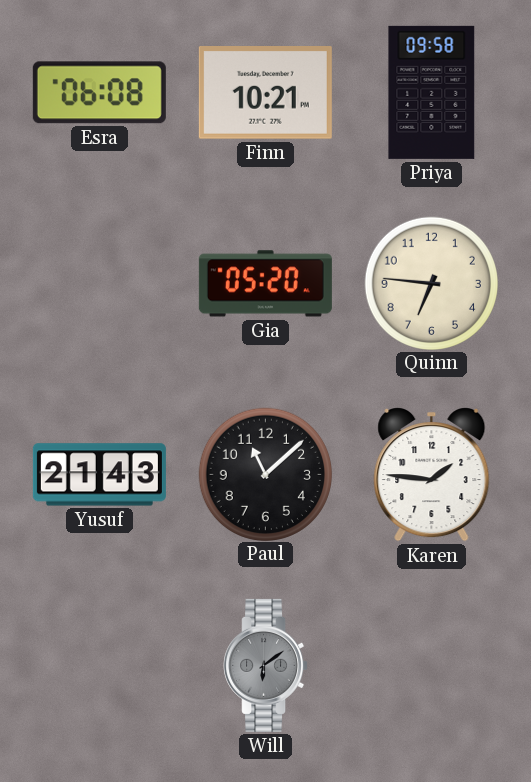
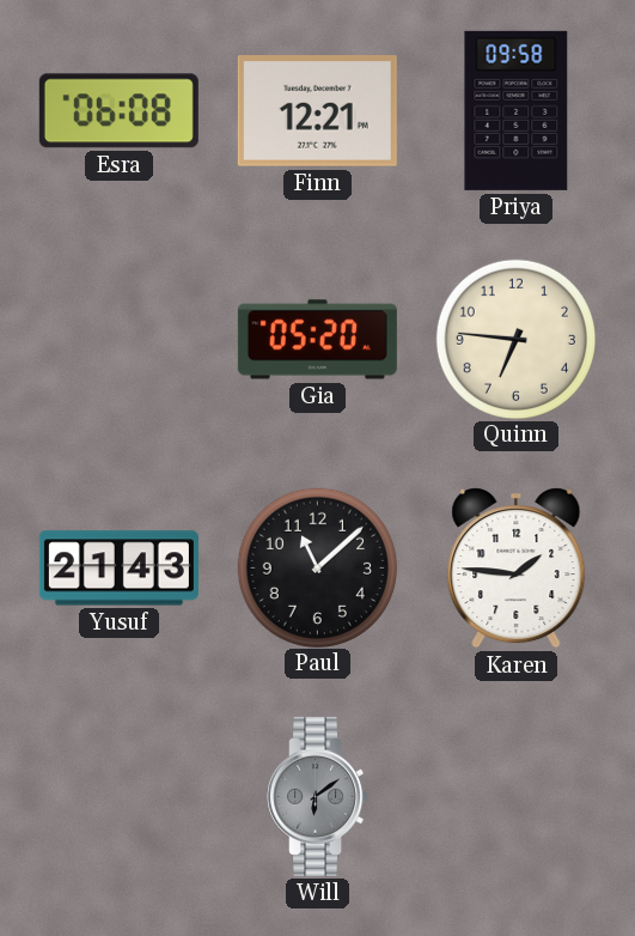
Finn: 10:21 -> 12:21 (317, 111)
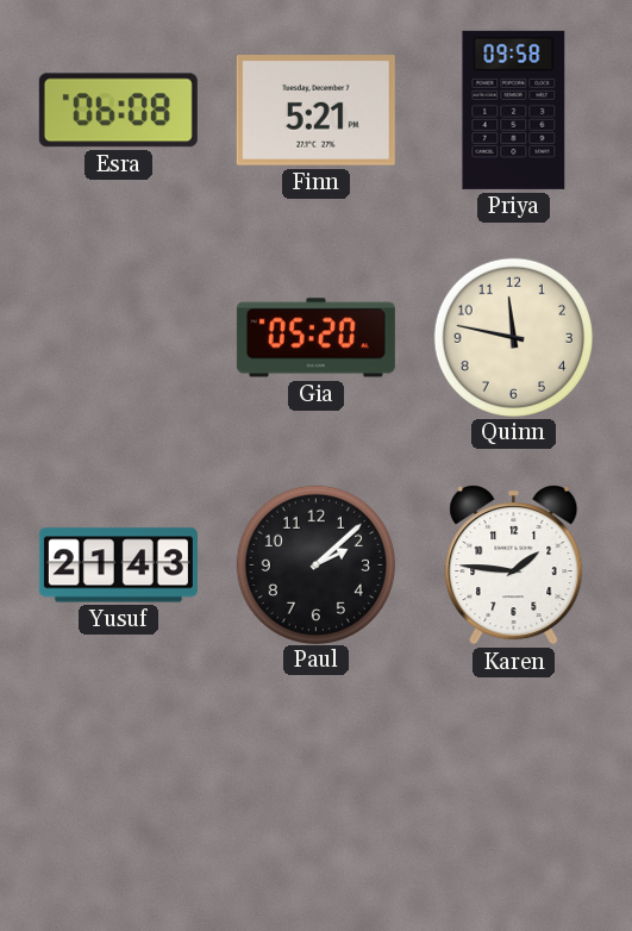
Finn: 12:21 -> 5:21 (315, 111)
Quinn: 6:46 -> 11:47 (513, 337)
Paul: 11:08 -> 2:08 (315, 564)
Will: 6:09 -> none (318, 796)
